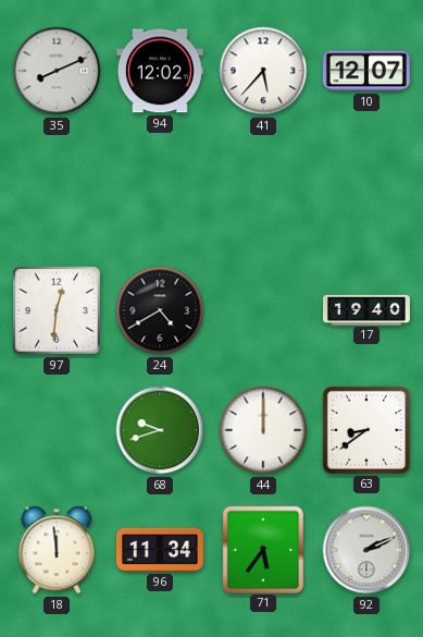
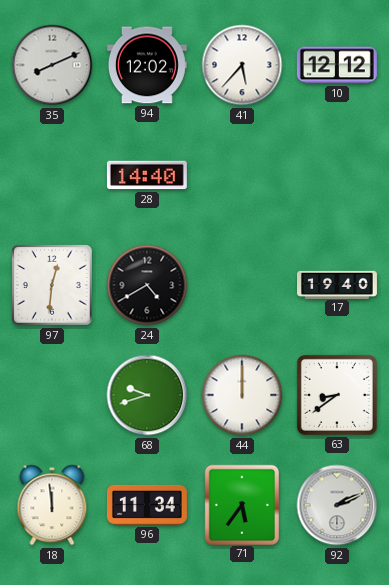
10: 12:07 -> 12:12 (337, 65)
28: none -> 14:40 (147, 175)
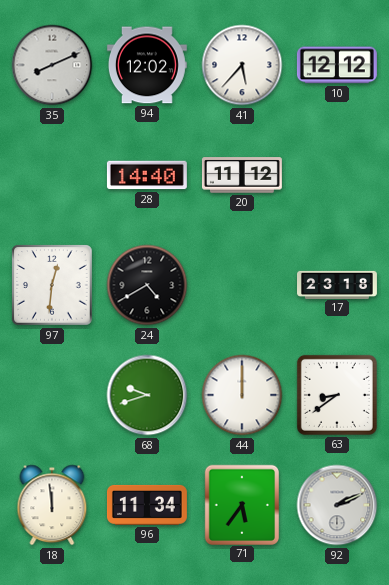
20: none -> 11:12 (242, 175)
17: 19:40 -> 23:18 (338, 284)
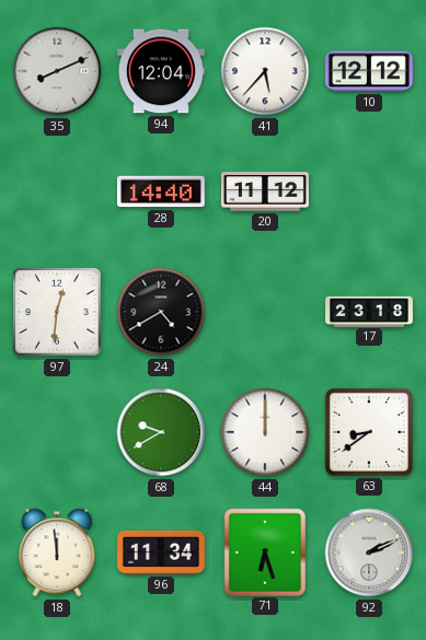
94: 12:02 -> 12:04 (161, 71)
68: 9:42 -> 9:40 (161, 432)
71: 5:36 -> 6:27 (264, 551)
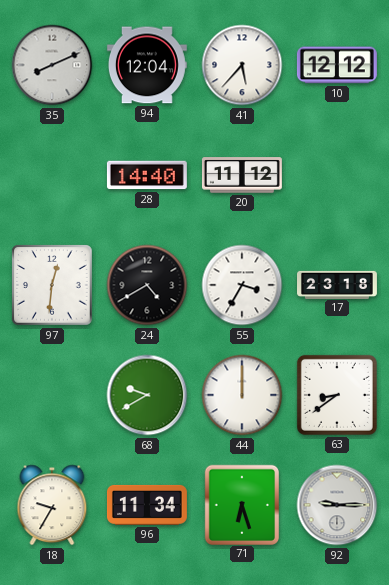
55: none -> 3:35 (242, 285)
18: 11:59 -> 9:35 (52, 505)
92: 2:11 -> 9:15 (337, 505)
